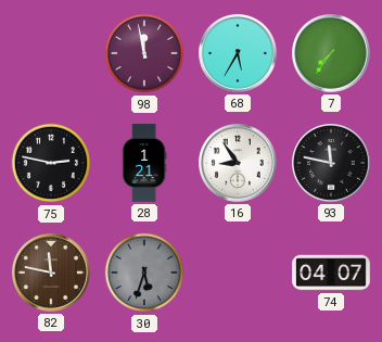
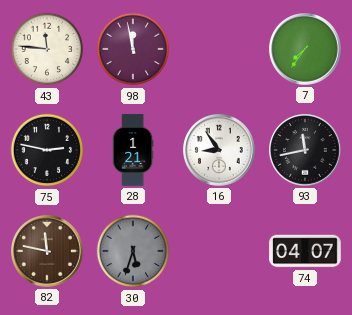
43: none -> 11:46 (47, 49)
68: 5:35 -> none (239, 54)
93: 11:47 -> 11:43 (306, 151)
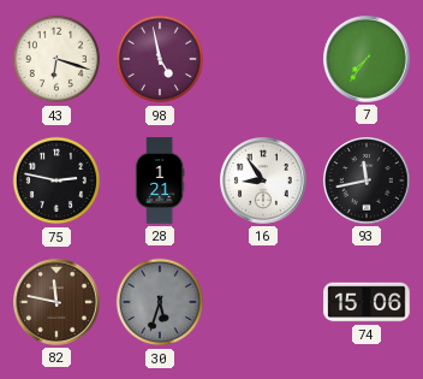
43: 11:46 -> 6:18 (56, 59)
98: 11:58 -> 4:58 (160, 59)
74: 04:07 -> 15:06 (367, 302)
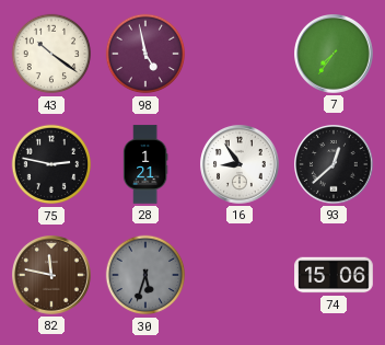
43: 6:18 -> 10:21 (51, 54)
93: 11:43 -> 12:38 (335, 165)
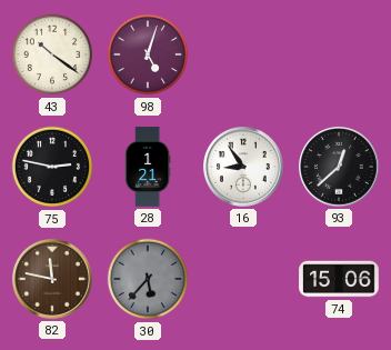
98: 4:58 -> 5:03 (148, 54)
7: 7:36 -> none (335, 55)
30: 5:33 -> 5:37 (148, 279)
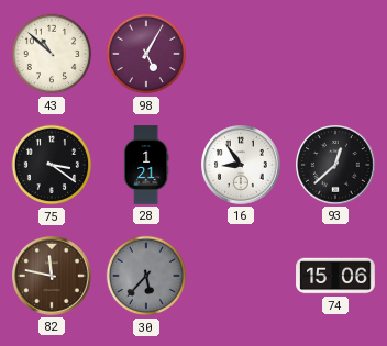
43: 10:21 -> 10:52 (52, 54)
98: 5:03 -> 5:05 (146, 54)
75: 2:47 -> 3:21 (52, 165)
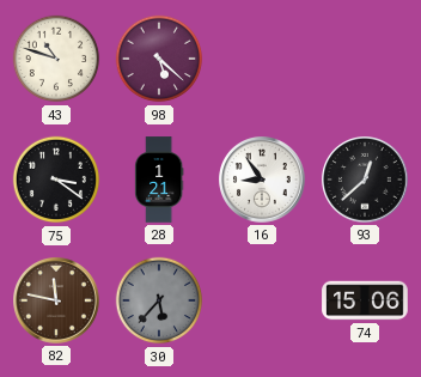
43: 10:52 -> 10:48 (56, 59)
98: 5:05 -> 5:22 (159, 59)
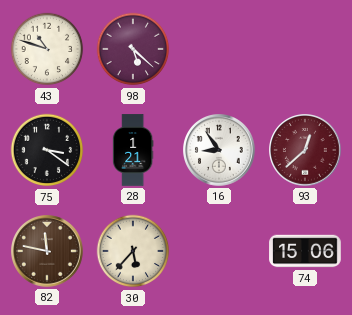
93 dial: black -> burgundy (306, 151)
30 dial: grey -> cream (133, 251)
